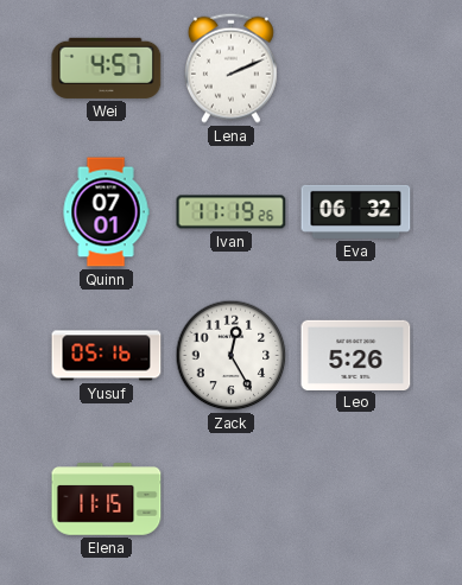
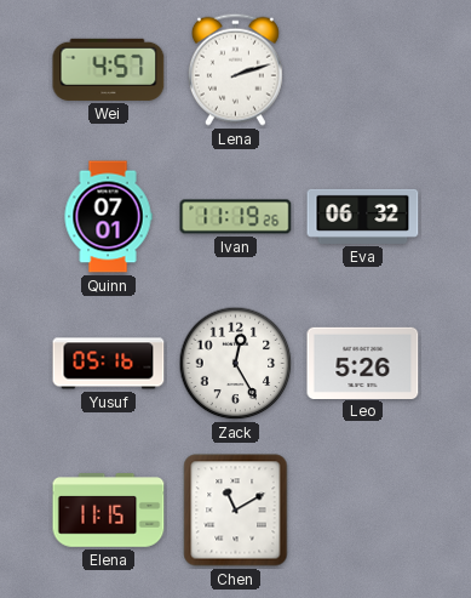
Lena: 2:11 -> 2:12 (235, 69)
Chen: none -> 11:10 (236, 511)
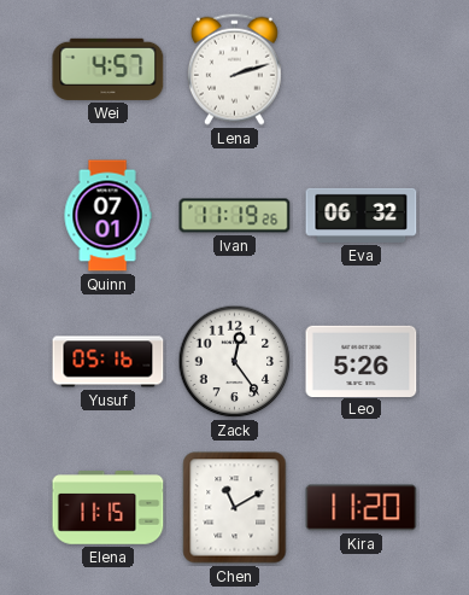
Zack: 12:25 -> 12:24 (235, 362)
Kira: none -> 11:20 (362, 508)
